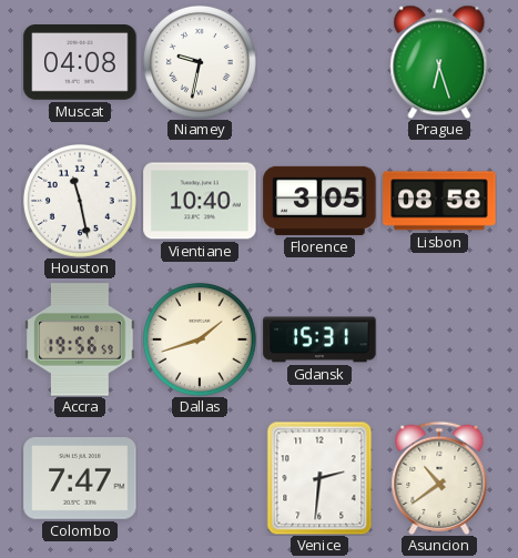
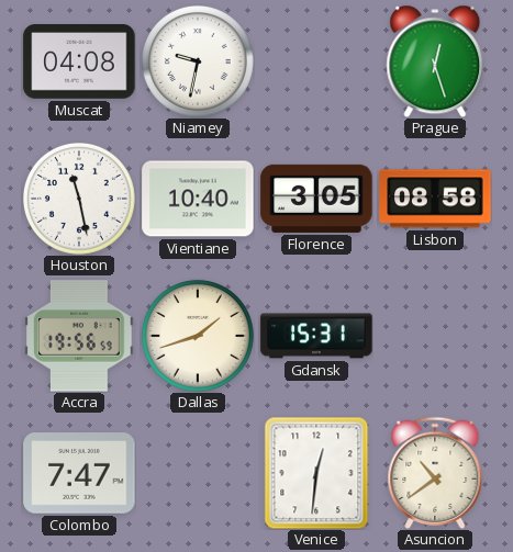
Prague: 6:27 -> 12:27 (435, 61)
Venice: 2:31 -> 12:31 (316, 473)
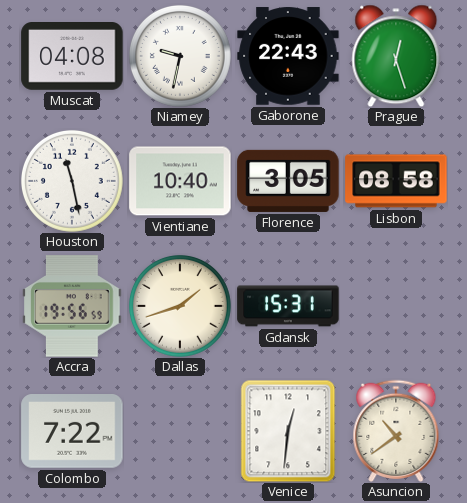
Gaborone: none -> 22:43 (288, 56)
Colombo: 7:47 -> 7:22 (72, 432)
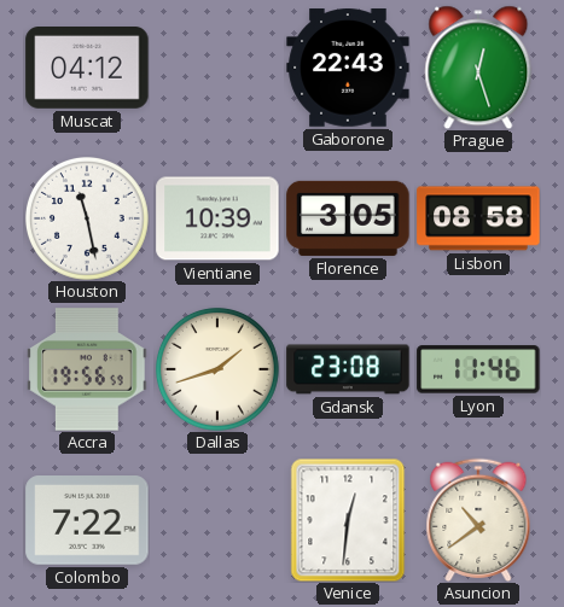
Muscat: 04:08 -> 04:12 (87, 69)
Niamey: 9:32 -> none (180, 56)
Vientiane: 10:40 -> 10:39 (217, 218)
Gdansk: 15:31 -> 23:08 (348, 369)
Lyon: none -> 11:46 (478, 369)
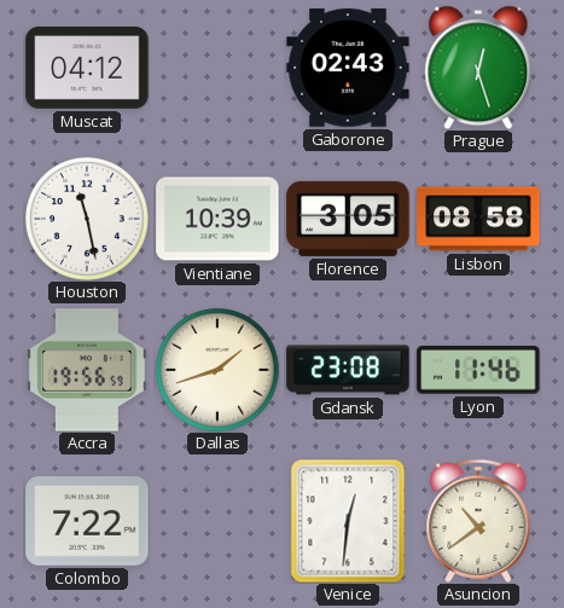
Gaborone: 22:43 -> 02:43 (348, 68)
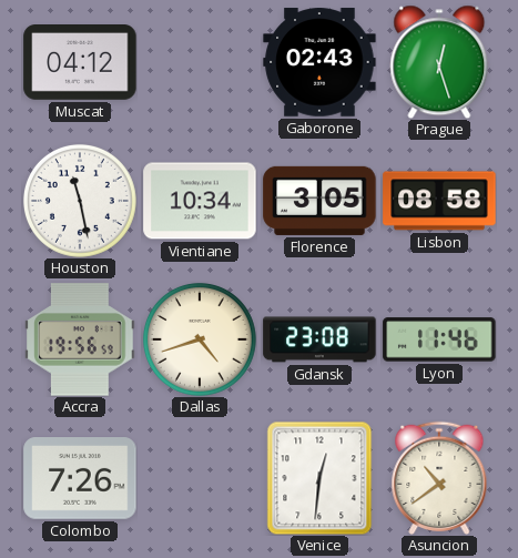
Vientiane: 10:39 -> 10:34 (200, 201)
Dallas: 1:42 -> 4:42 (200, 339)
Colombo: 7:22 -> 7:26 (80, 479)
